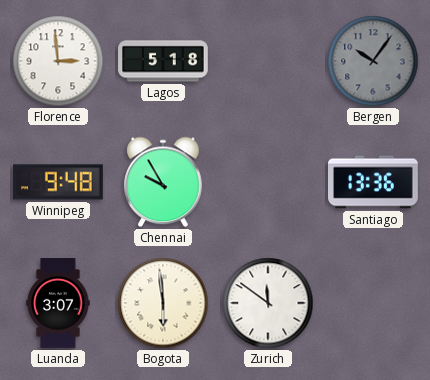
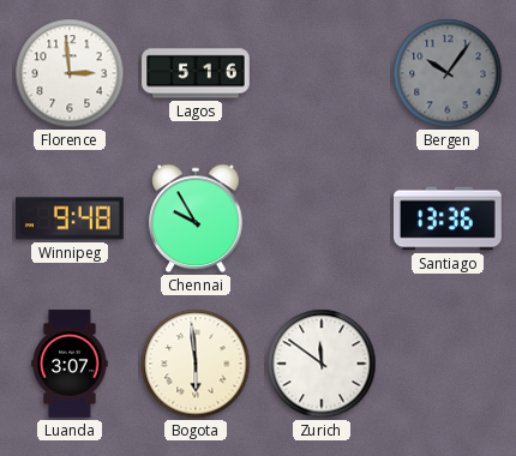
Lagos: 5:18 -> 5:16 (196, 73)
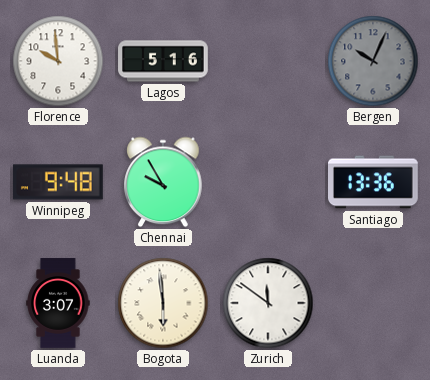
Florence: 2:59 -> 9:59 (58, 61)
Bergen: 10:06 -> 10:04 (373, 61)
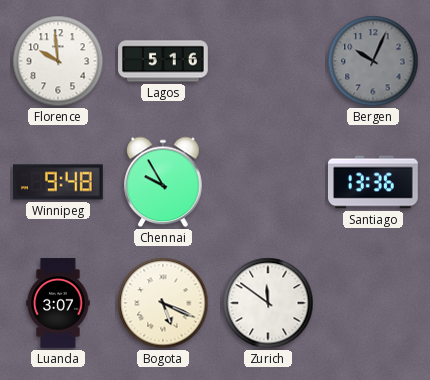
Bogota: 5:59 -> 5:19 (163, 303)
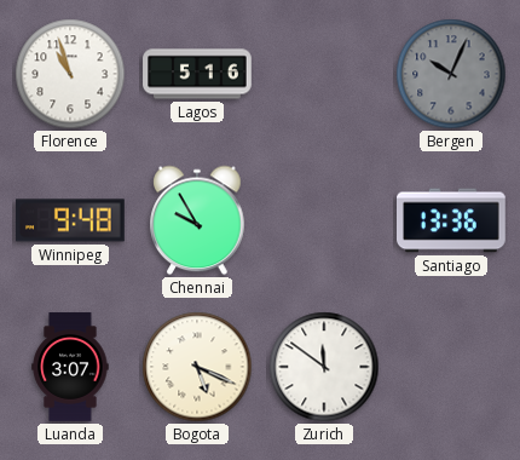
Florence: 9:59 -> 10:57 (70, 74)
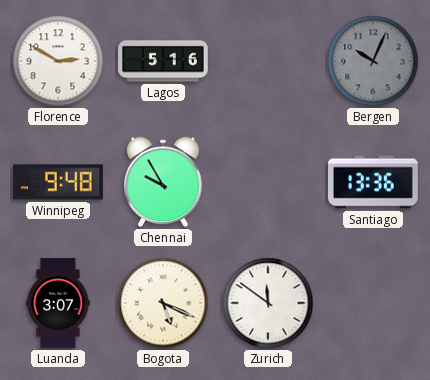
Florence: 10:57 -> 2:50 (58, 61)
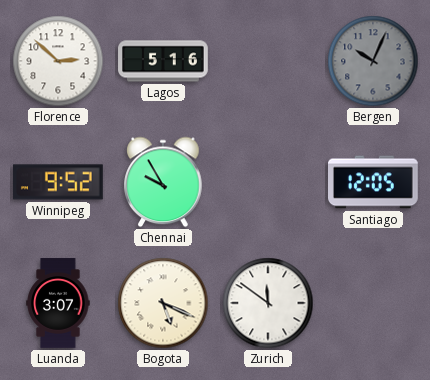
Florence: 2:50 -> 2:52 (58, 61)
Winnipeg: 9:48 -> 9:52 (59, 182)
Santiago: 13:36 -> 12:05 (373, 182)
